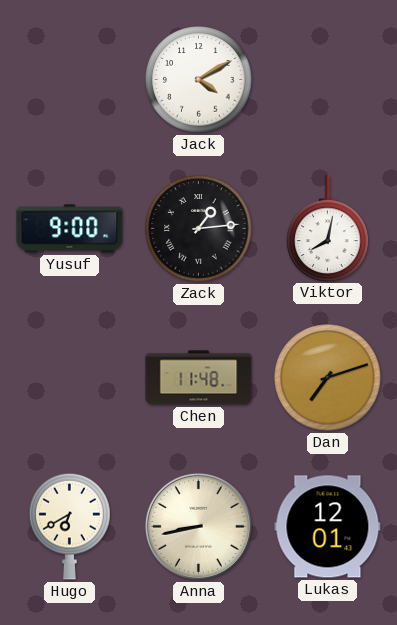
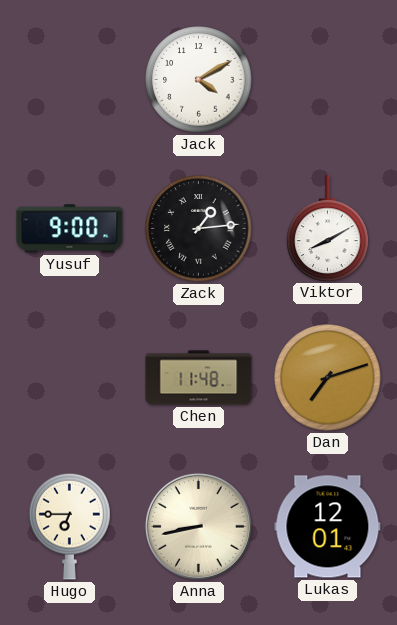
Viktor: 8:02 -> 8:10 (328, 228)
Hugo: 6:40 -> 6:45 (70, 526)
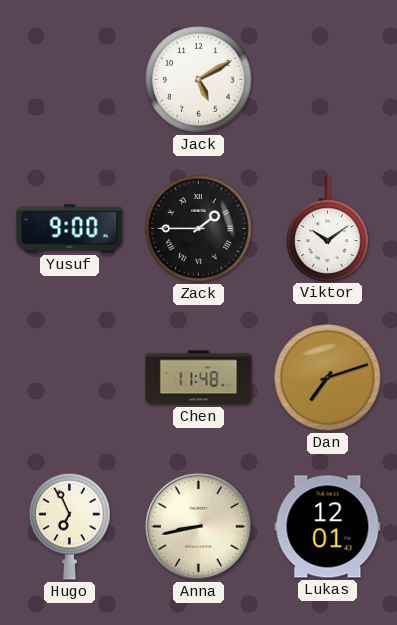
Jack: 4:10 -> 5:10 (199, 80)
Zack: 1:14 -> 1:45 (199, 229)
Viktor: 8:10 -> 10:09 (328, 228)
Hugo: 6:45 -> 6:56 (70, 526)
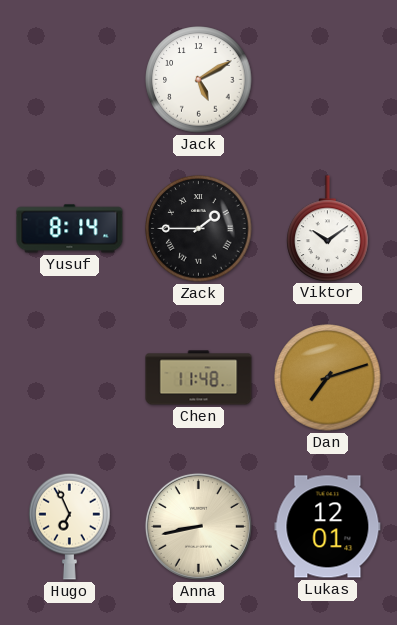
Yusuf: 9:00 -> 8:14 (70, 229)
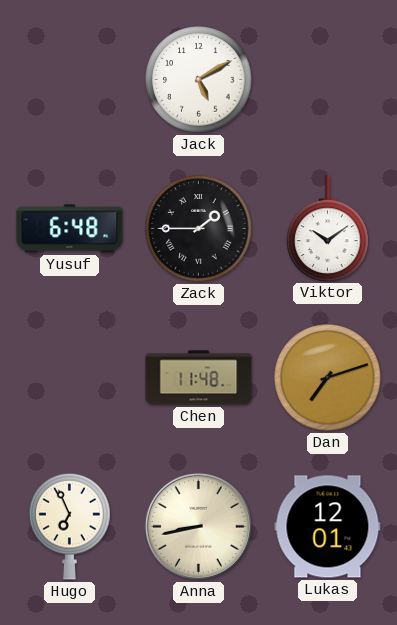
Yusuf: 8:14 -> 6:48 (70, 229)
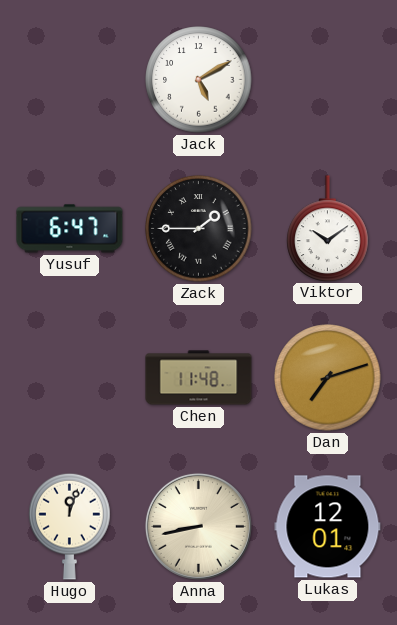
Yusuf: 6:48 -> 6:47 (70, 229)
Hugo: 6:56 -> 12:03 (70, 526)
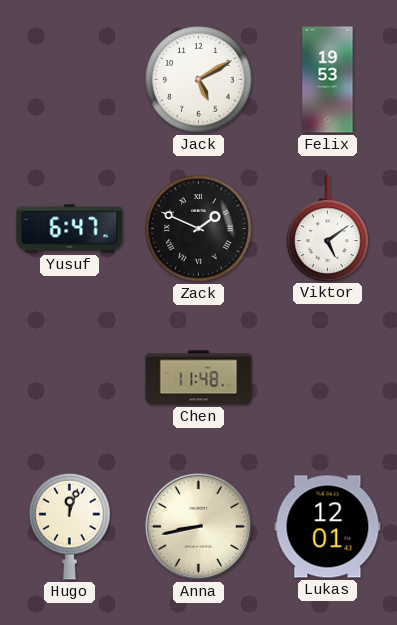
Felix: none -> 19:53 (328, 80)
Zack: 1:45 -> 1:49 (199, 229)
Viktor: 10:09 -> 5:09 (328, 228)
Dan: 7:12 -> none (328, 378)
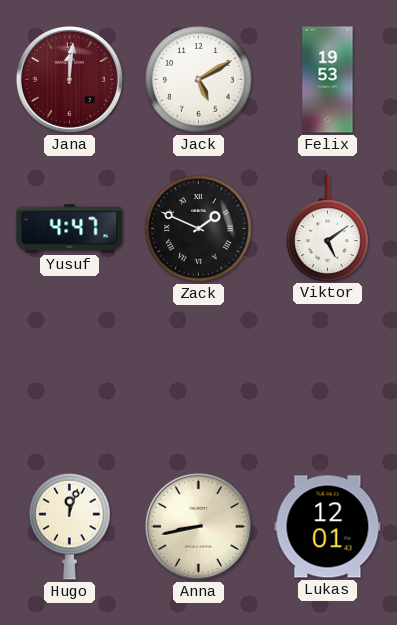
Jana: none -> 12:01 (69, 79)
Yusuf: 6:47 -> 4:47 (70, 229)
Chen: 11:48 -> none (199, 378)
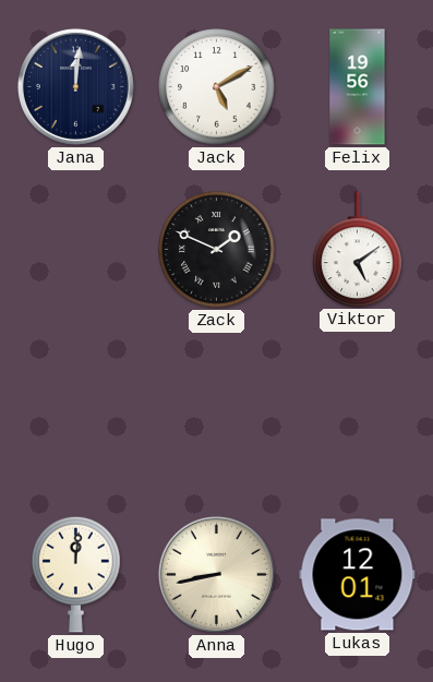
Jana dial: burgundy -> navy (75, 86)
Felix: 19:53 -> 19:56 (358, 87)
Yusuf: 4:47 -> none (70, 229)
Hugo: 12:03 -> 12:01 (76, 574)
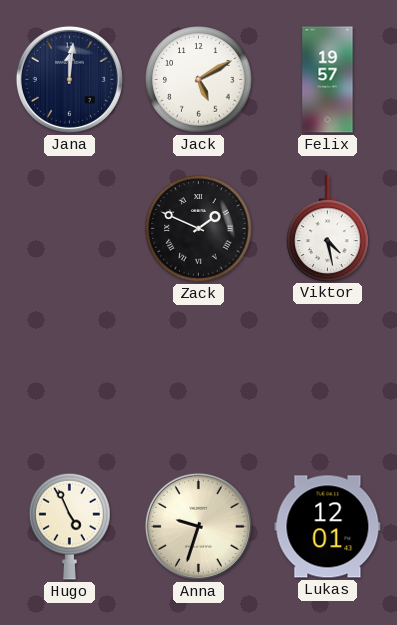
Felix: 19:56 -> 19:57 (328, 80)
Viktor: 5:09 -> 4:28 (328, 228)
Hugo: 12:01 -> 4:56 (70, 526)
Anna: 8:43 -> 9:33 (198, 526)
